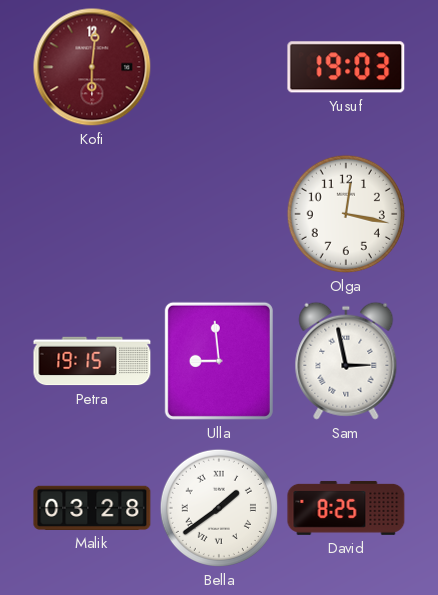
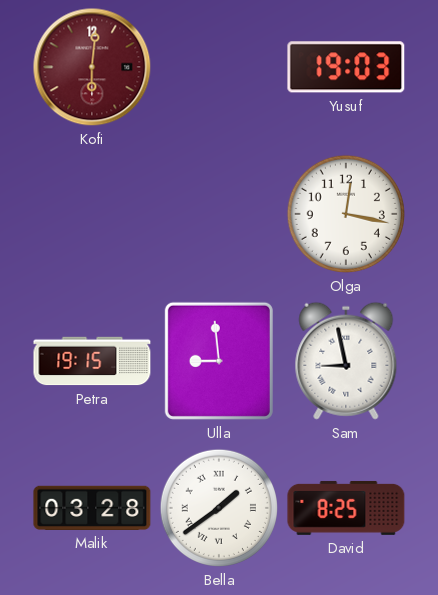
Sam: 2:58 -> 8:58 (346, 361)
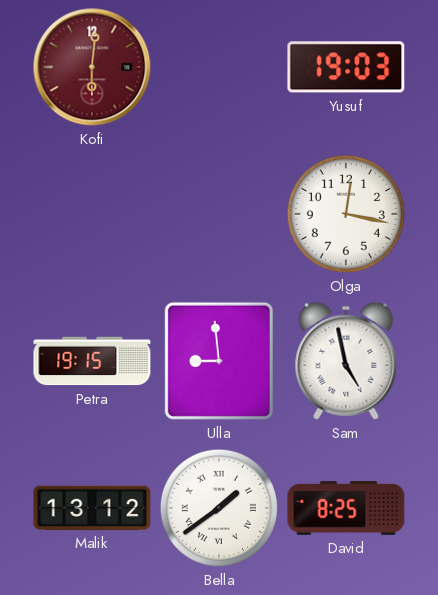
Sam: 8:58 -> 4:58 (346, 361)
Malik: 03:28 -> 13:12 (92, 508)
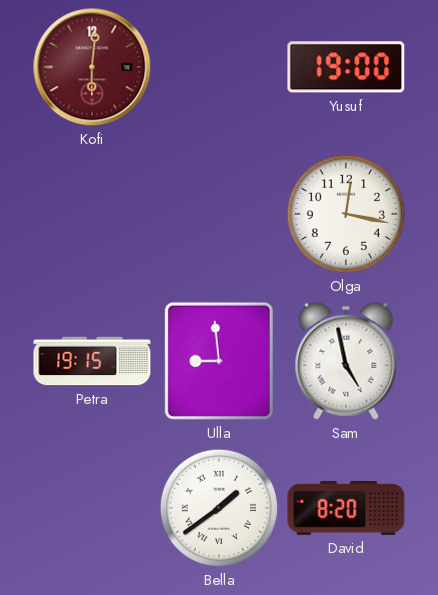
Yusuf: 19:03 -> 19:00 (346, 67)
Malik: 13:12 -> none (92, 508)
David: 8:25 -> 8:20 (346, 508)
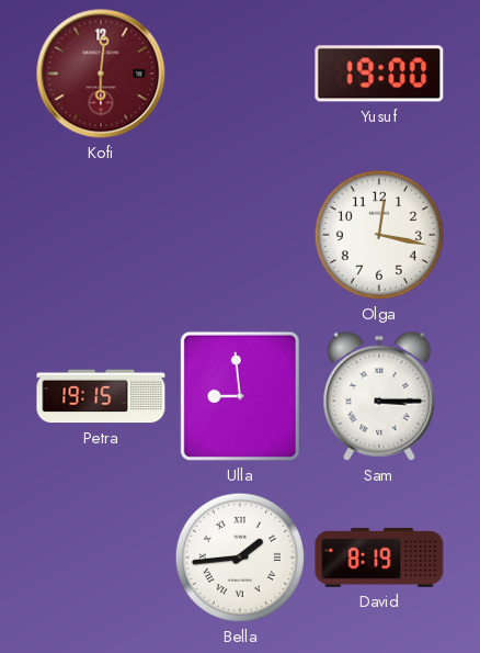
Sam: 4:58 -> 3:15 (379, 396)
Bella: 1:39 -> 1:44 (240, 558)
David: 8:20 -> 8:19 (379, 558)
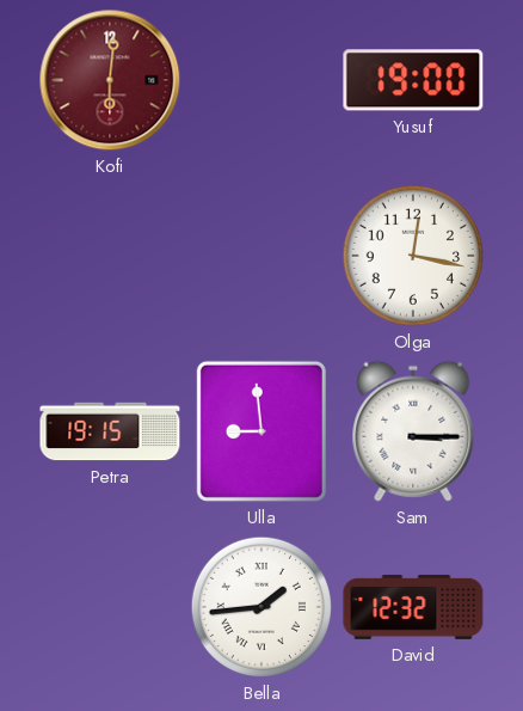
David: 8:19 -> 12:32 (413, 607)
